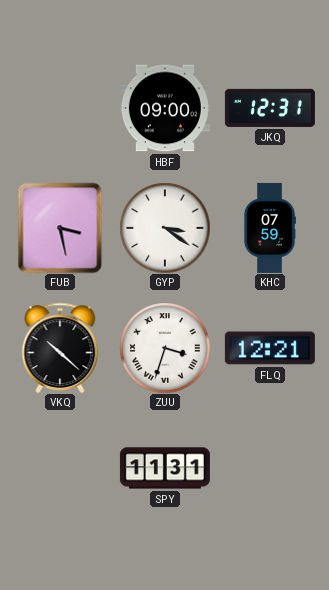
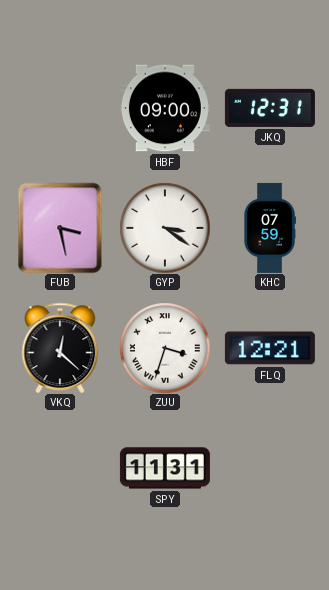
VKQ: 10:22 -> 12:22 (60, 347)
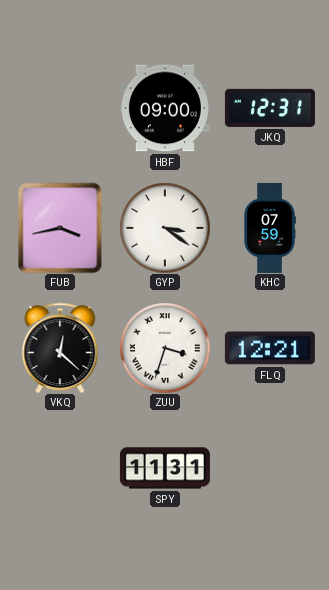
FUB: 3:28 -> 3:43 (60, 228)
